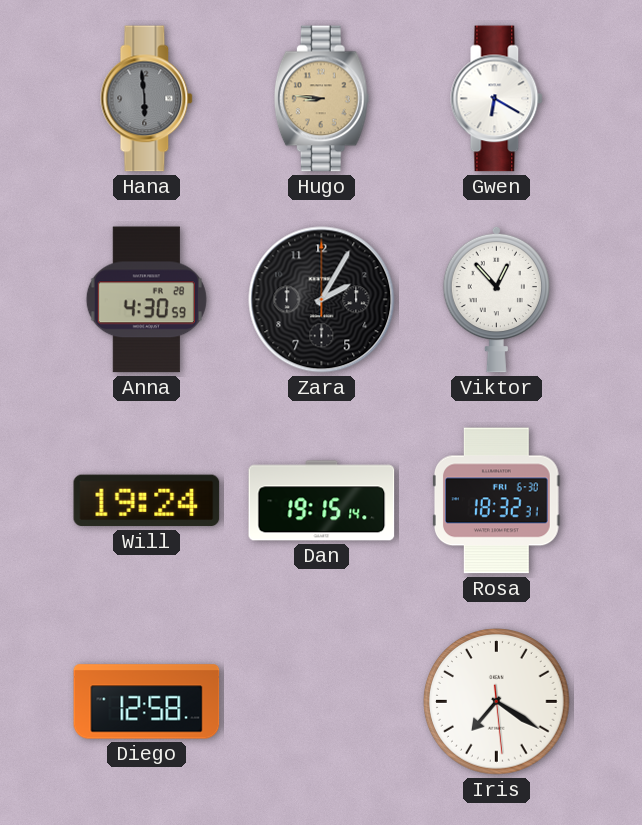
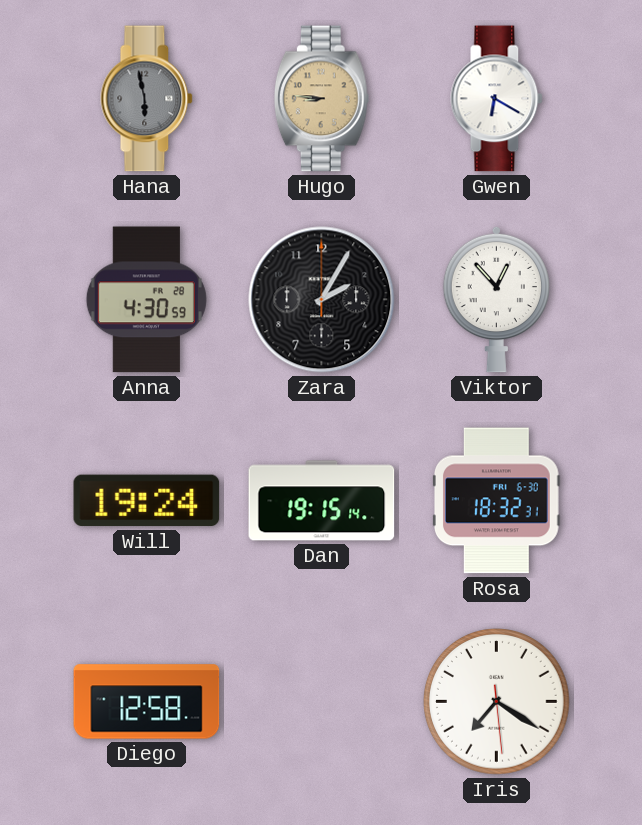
Hana: 5:59 -> 5:58 (147, 99)
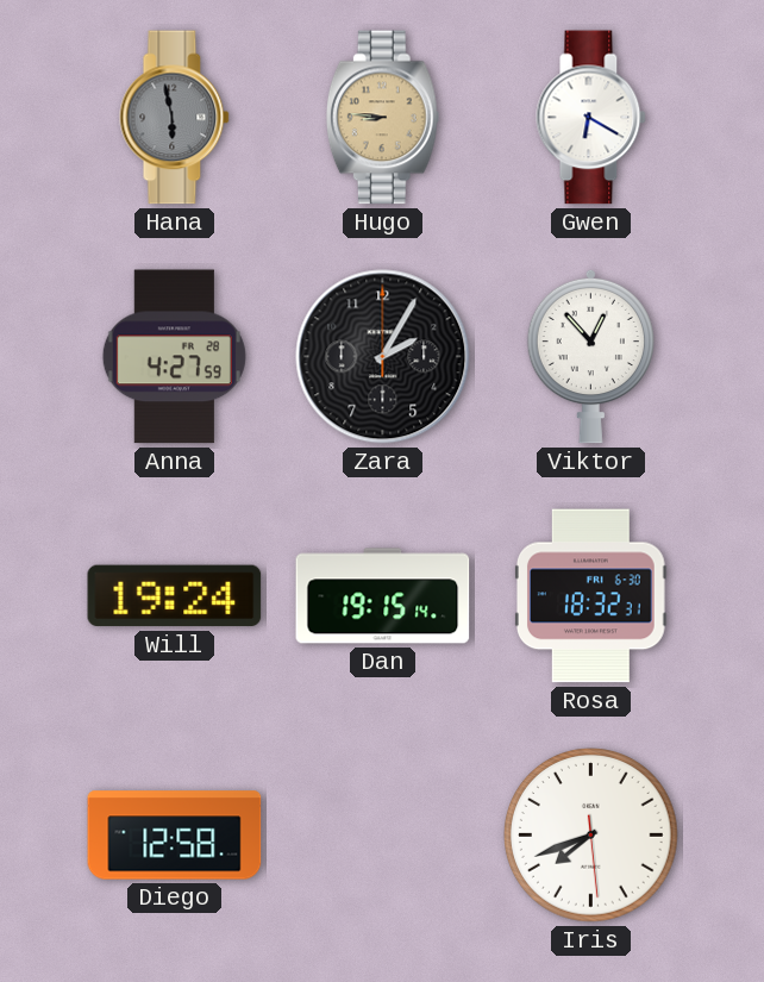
Anna: 4:30 -> 4:27 (174, 357)
Iris: 7:20 -> 7:41 (591, 836)
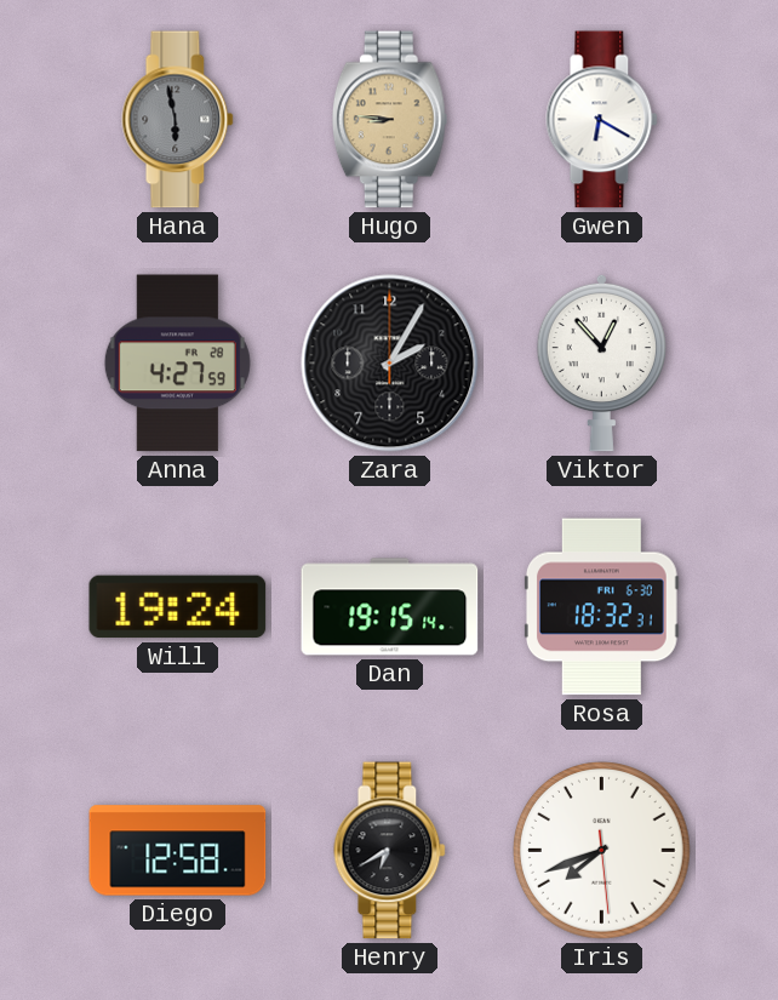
Henry: none -> 6:40 (390, 851)
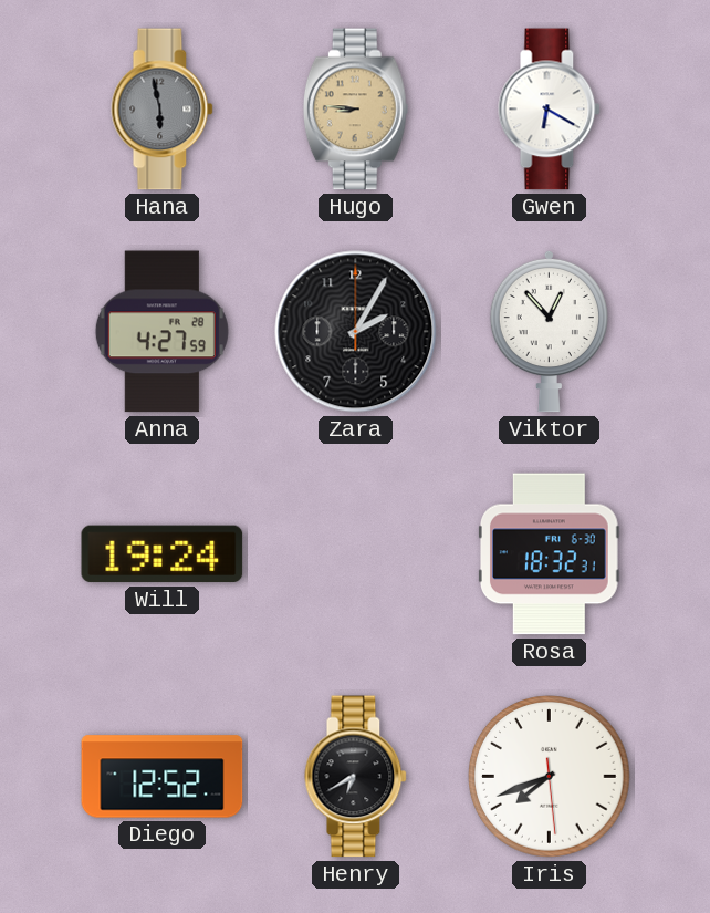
Dan: 19:15 -> none (390, 607)
Diego: 12:58 -> 12:52 (163, 777)
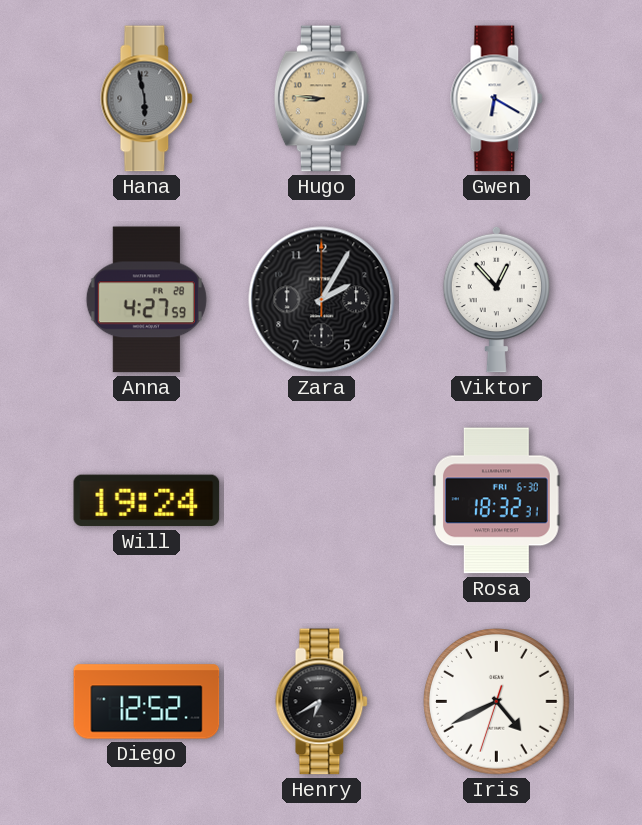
Iris: 7:41 -> 4:40 (497, 702)
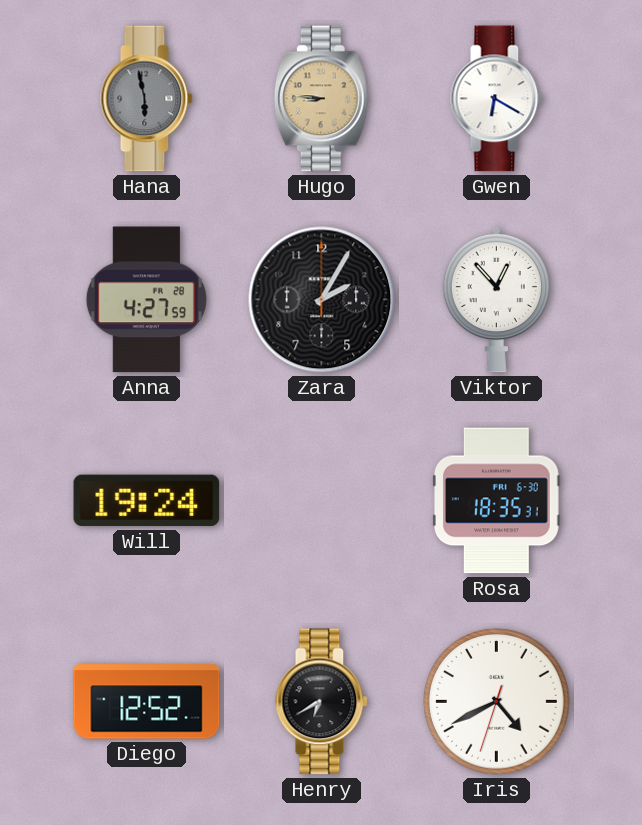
Rosa: 18:32 -> 18:35 (497, 501)
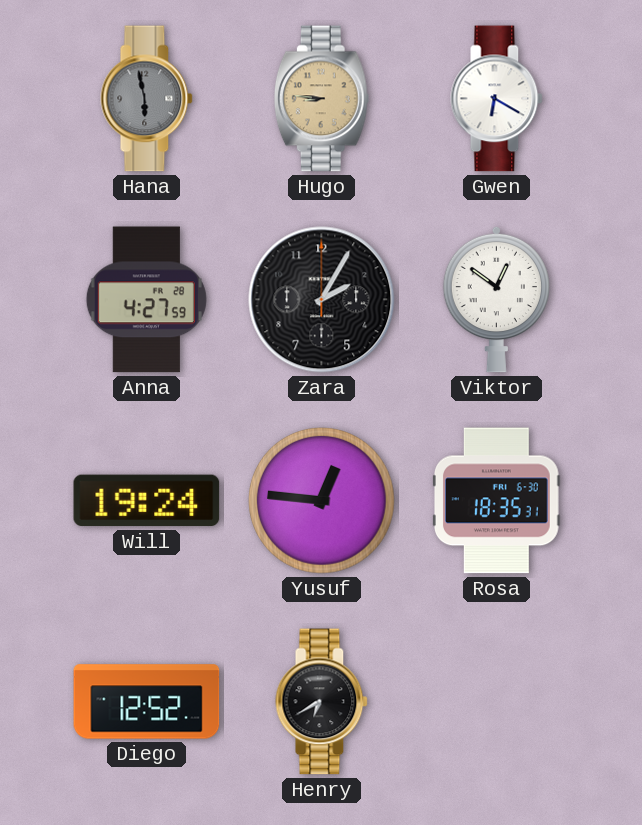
Viktor: 12:53 -> 12:51 (496, 299)
Yusuf: none -> 12:46 (322, 501)
Iris: 4:40 -> none (497, 702)
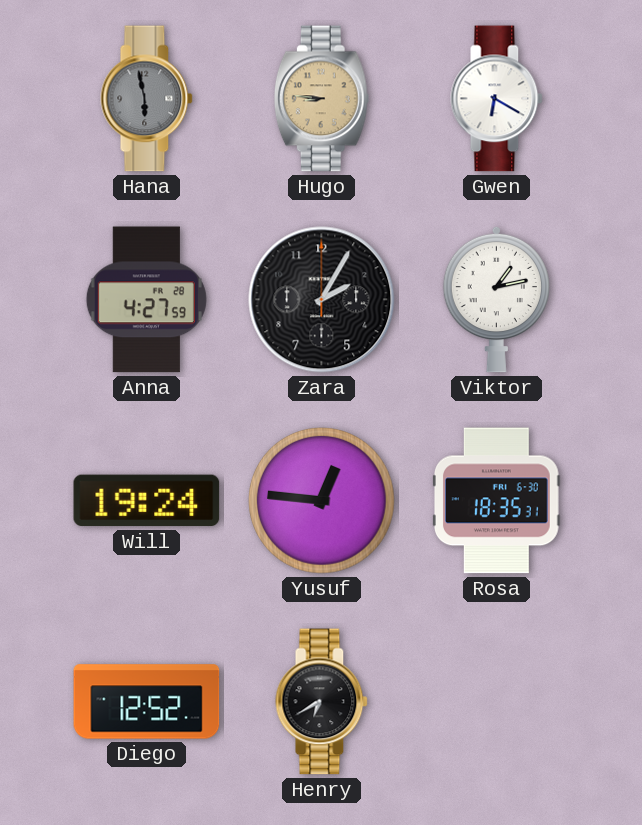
Viktor: 12:51 -> 1:13 (496, 299)
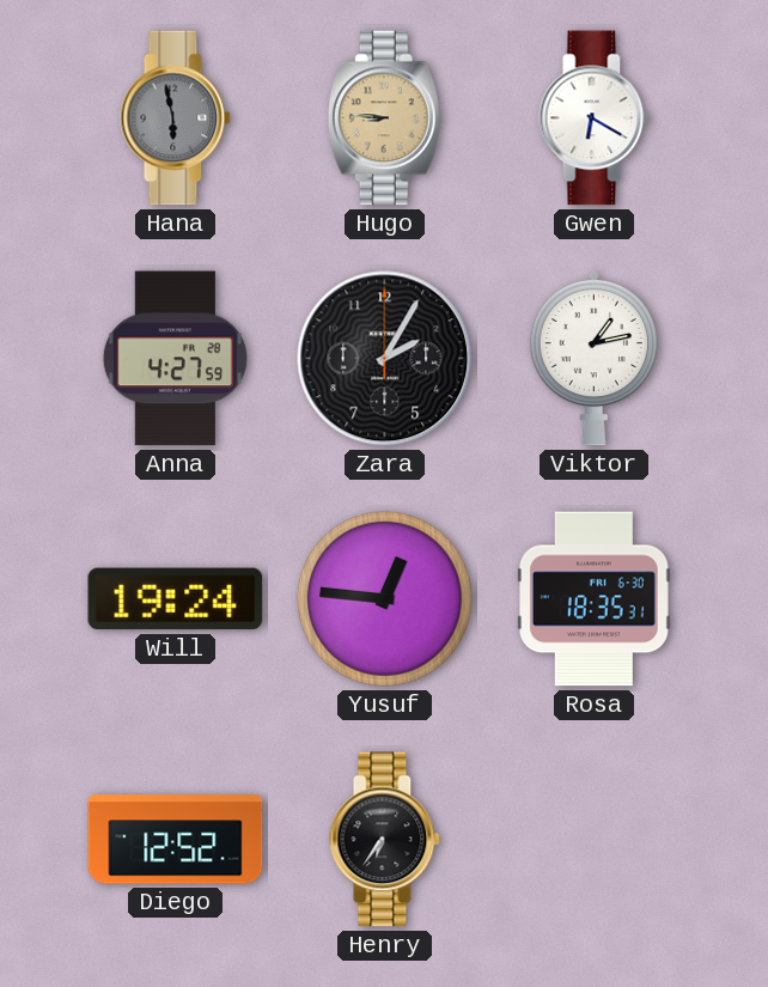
Henry: 6:40 -> 6:36 (385, 840)
